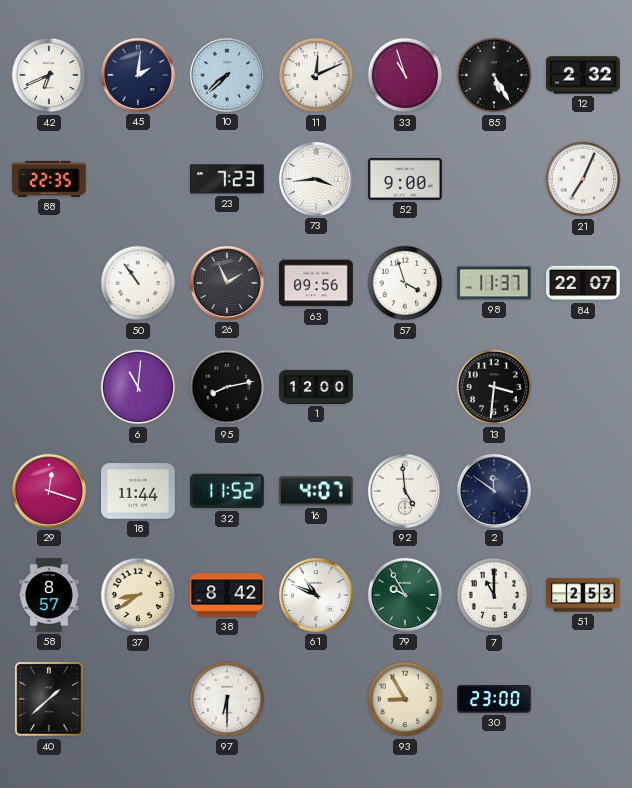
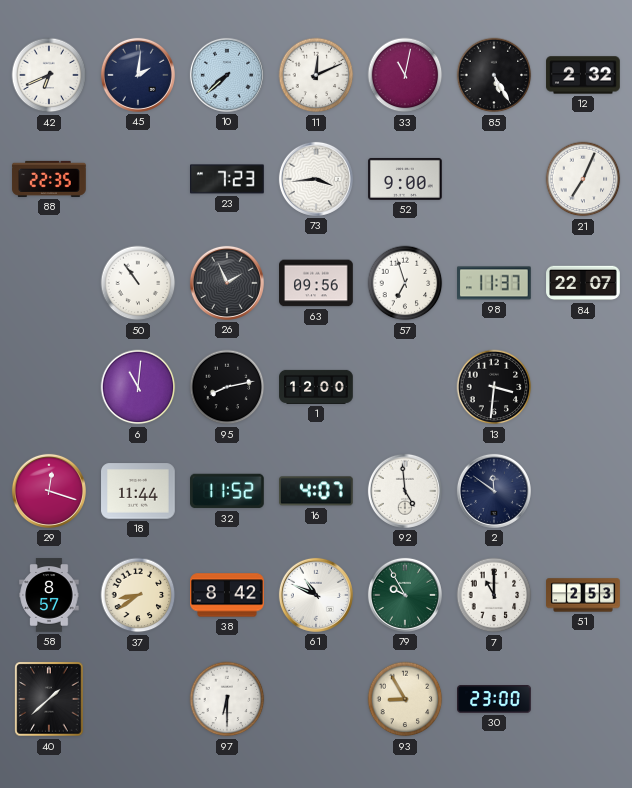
33: 10:57 -> 11:02 (405, 75)
57: 3:57 -> 6:57 (405, 283)
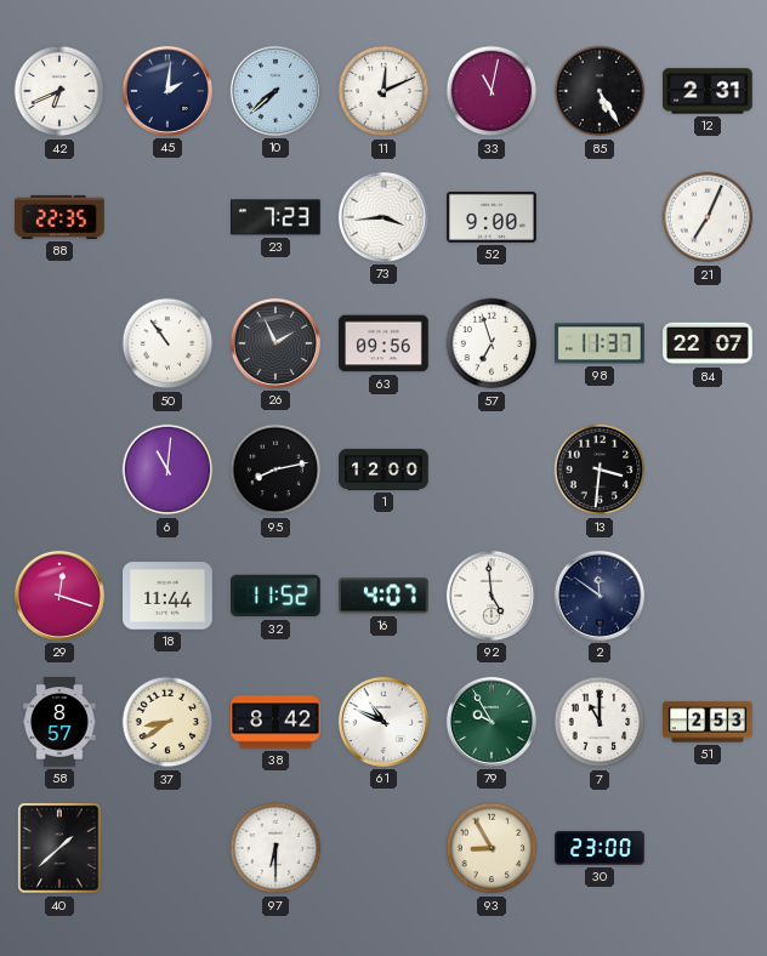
12: 2:32 -> 2:31 (708, 91)
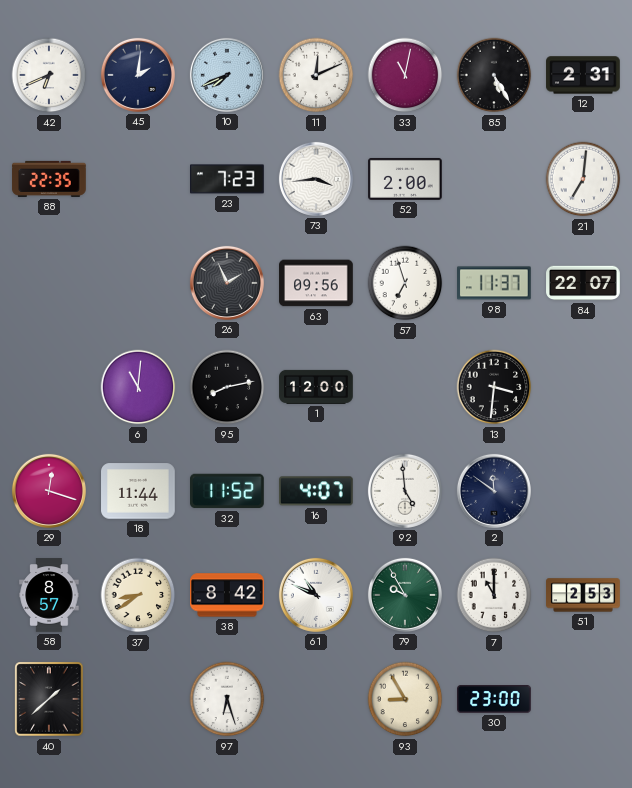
10: 7:38 -> 7:41 (227, 75)
52: 9:00 -> 2:00 (405, 179)
21: 7:04 -> 7:01 (583, 179)
50: 10:54 -> none (167, 343)
97: 6:30 -> 6:27 (227, 699)
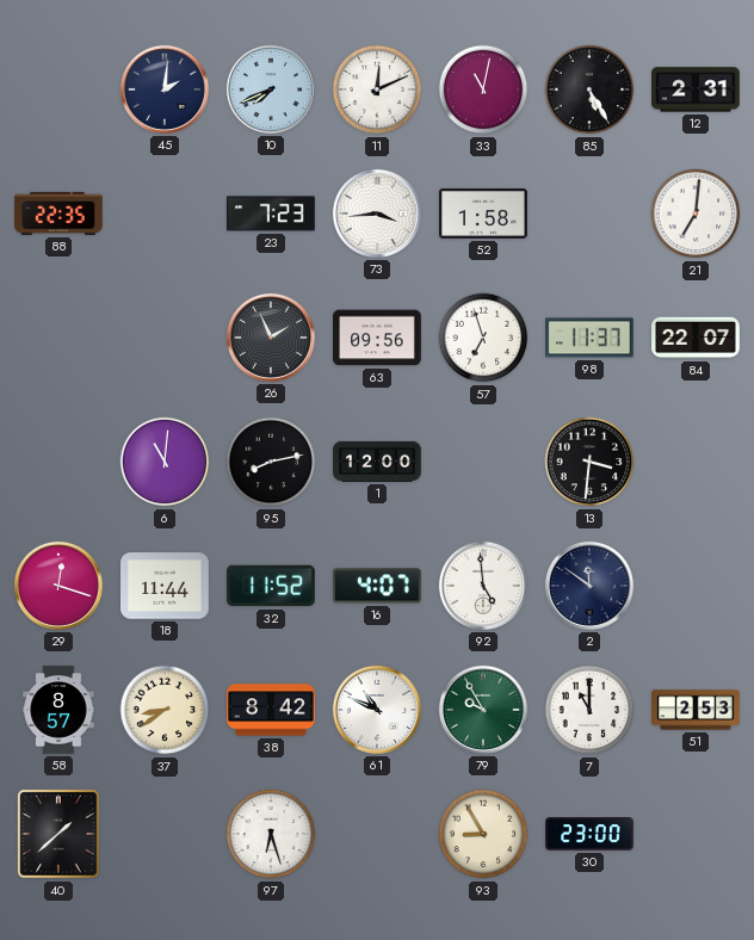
42: 6:41 -> none (49, 75)
52: 2:00 -> 1:58 (483, 214)
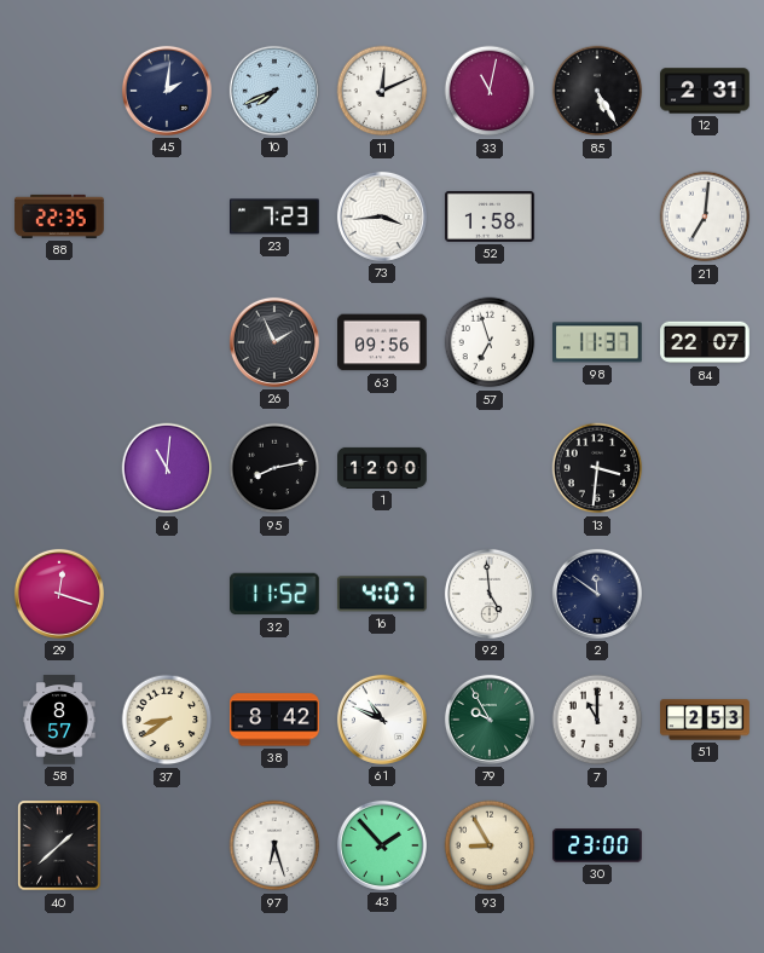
18: 11:44 -> none (165, 586)
43: none -> 1:53 (382, 845)
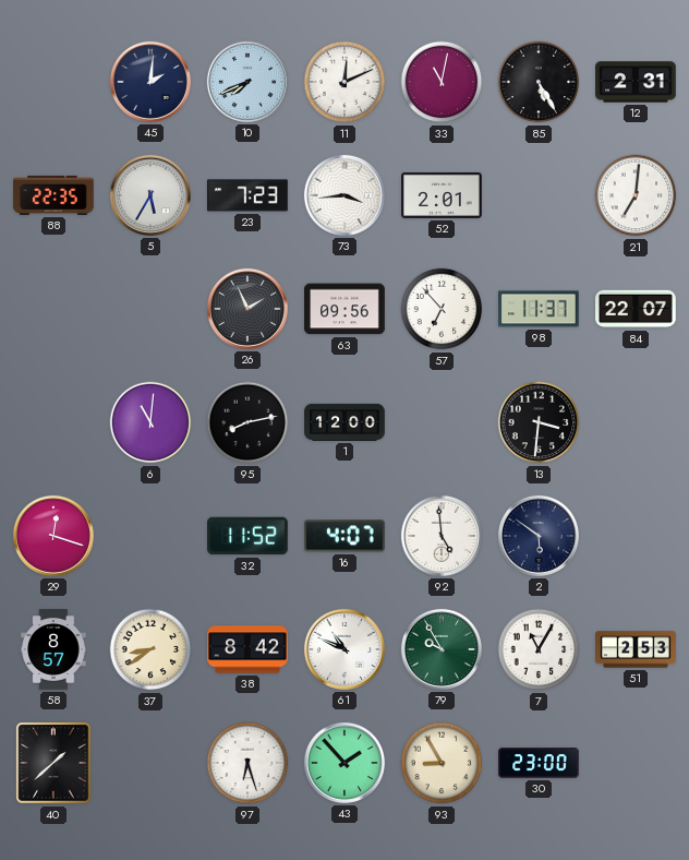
5: none -> 5:35 (150, 195)
52: 1:58 -> 2:01 (442, 195)
57: 6:57 -> 6:53 (442, 309)
2: 11:51 -> 5:51 (539, 536)
7: 11:00 -> 11:05 (539, 649)
